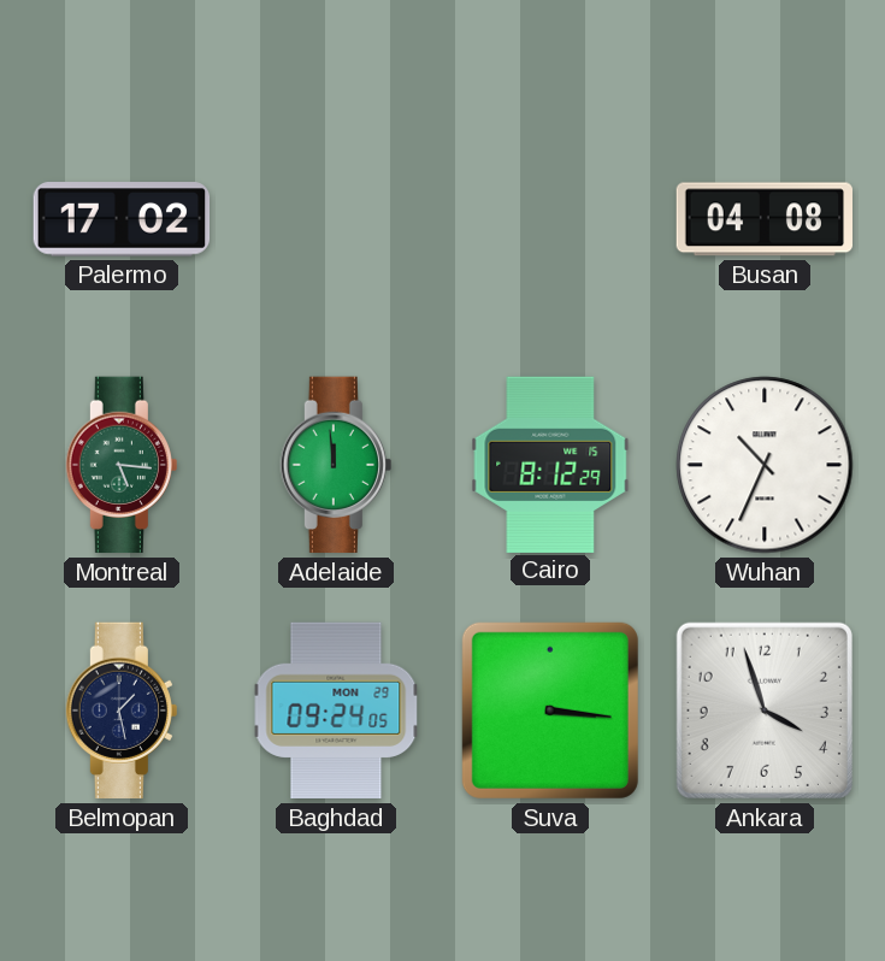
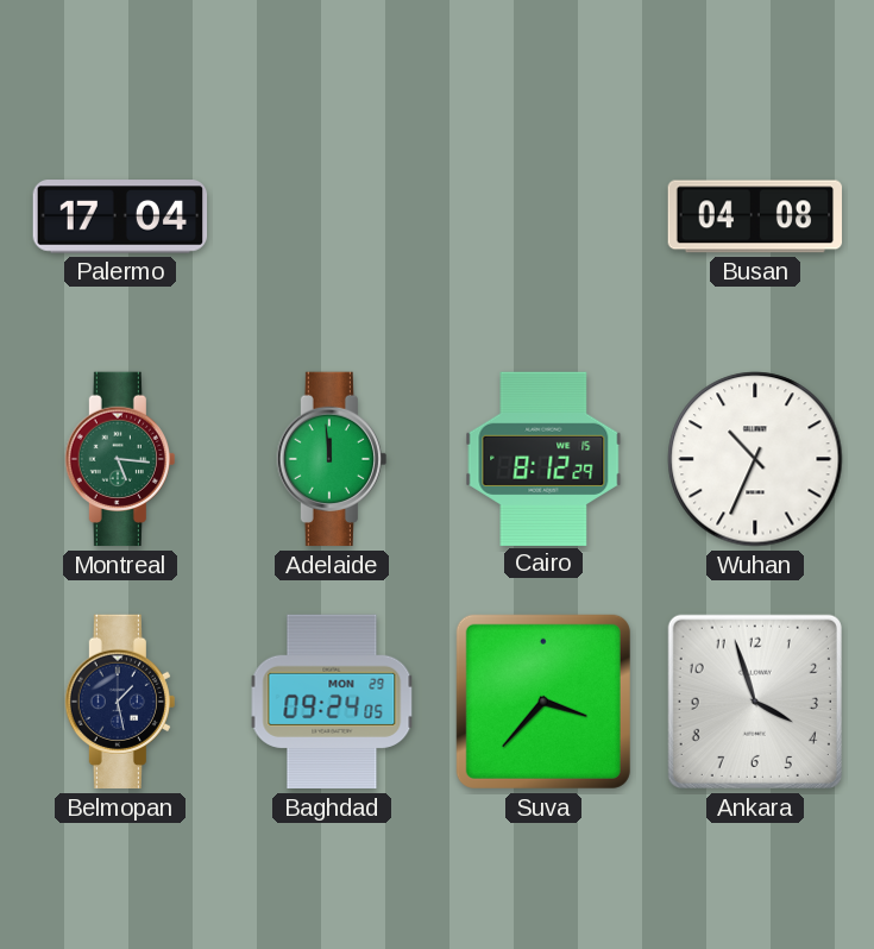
Palermo: 17:02 -> 17:04 (120, 216)
Suva: 3:16 -> 3:37 (543, 702)
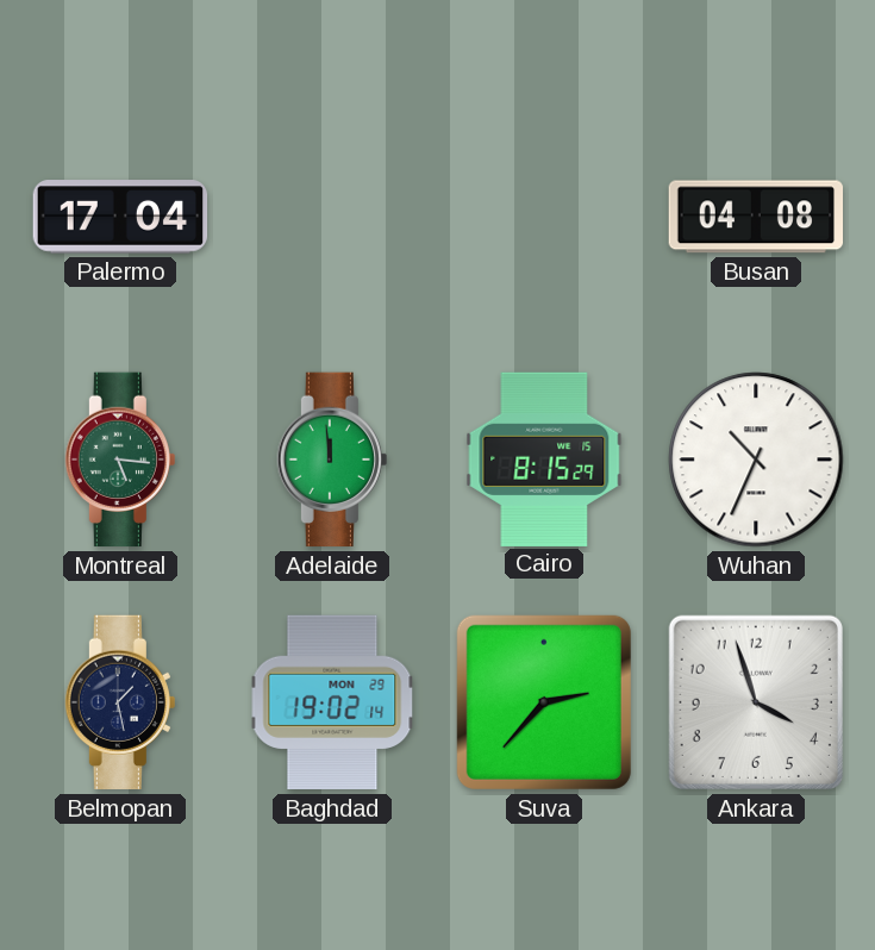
Cairo: 8:12 -> 8:15 (544, 458)
Baghdad: 09:24 -> 19:02 (332, 702)
Suva: 3:37 -> 2:37 (544, 702)
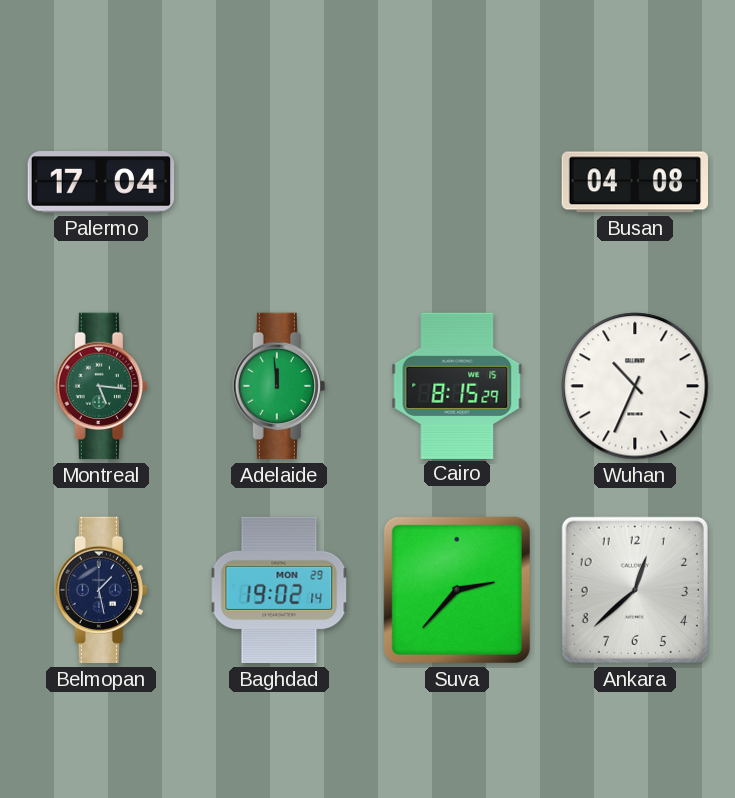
Ankara: 3:57 -> 12:38 (635, 590)
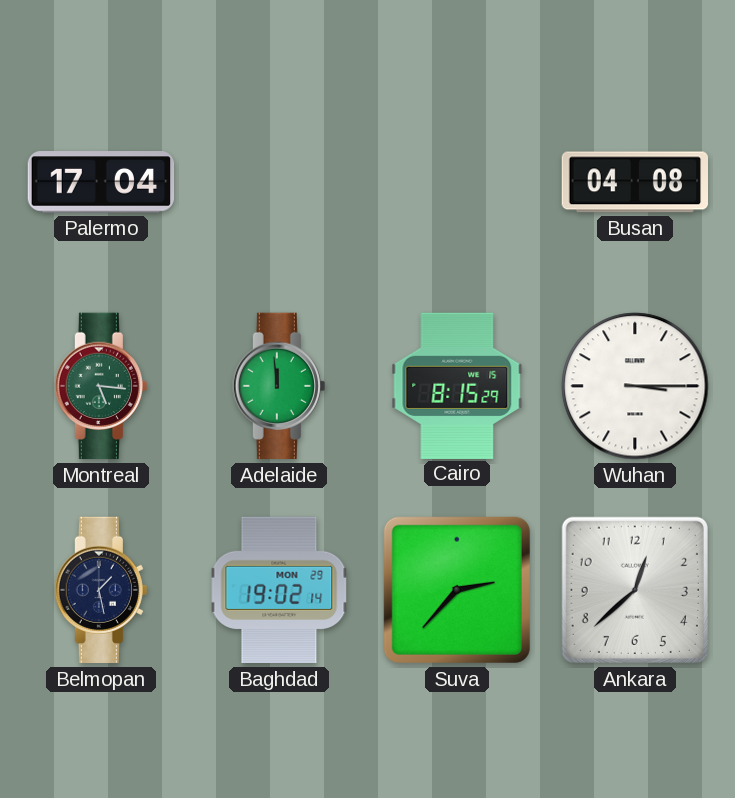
Wuhan: 10:34 -> 3:15 (635, 386)
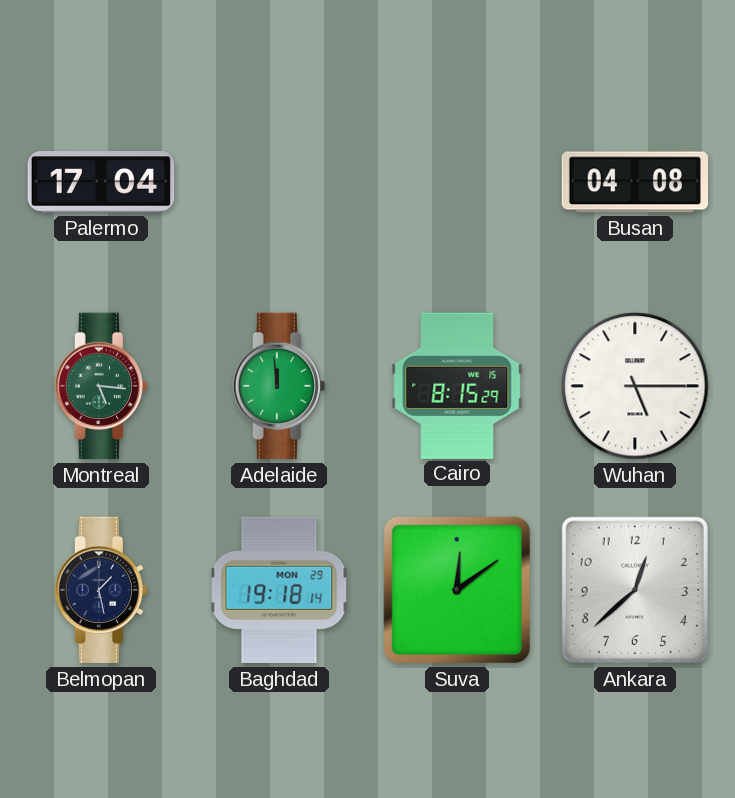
Wuhan: 3:15 -> 5:15 (635, 386)
Baghdad: 19:02 -> 19:18 (279, 590)
Suva: 2:37 -> 12:09 (457, 590)
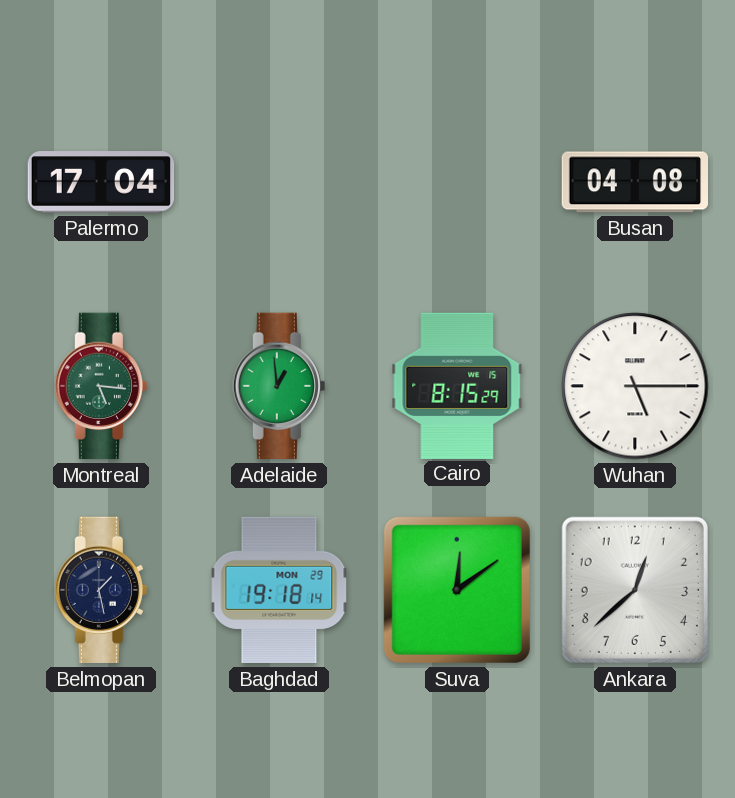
Adelaide: 11:59 -> 12:59 (279, 386)
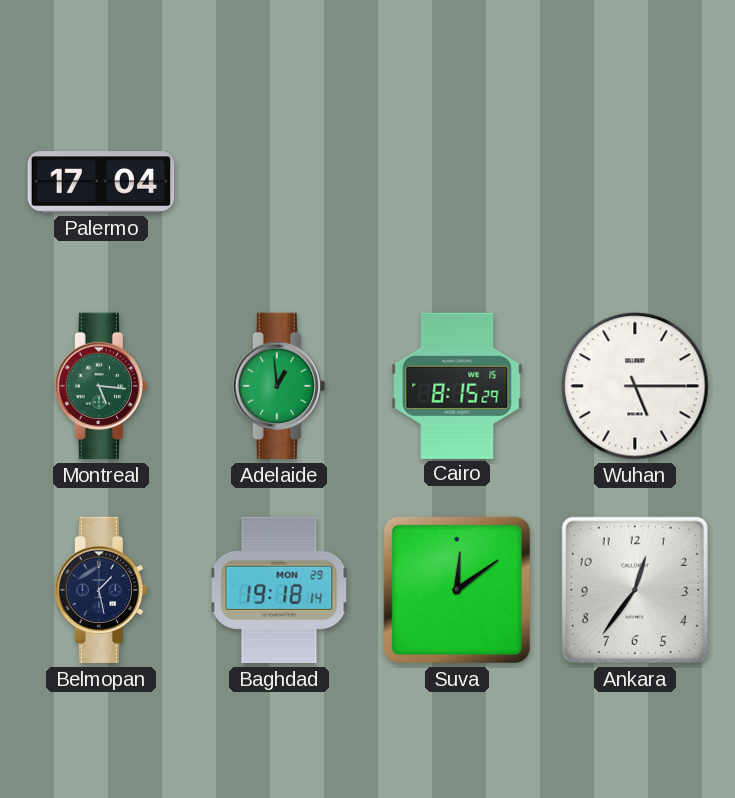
Busan: 04:08 -> none (635, 182)
Ankara: 12:38 -> 12:36 (635, 590)
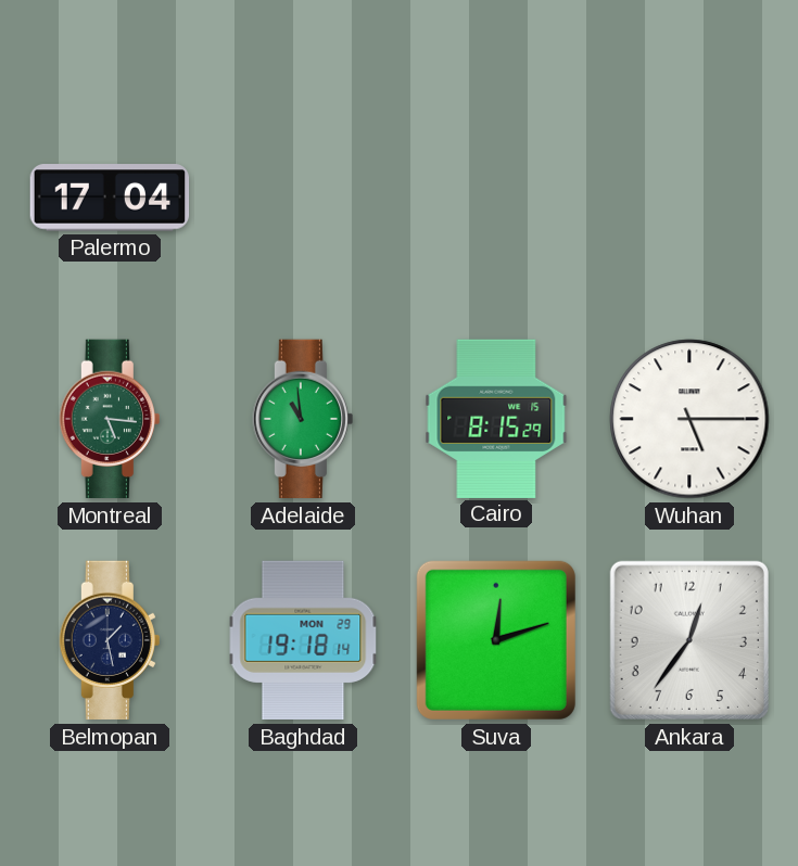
Adelaide: 12:59 -> 10:59 (303, 419)
Suva: 12:09 -> 12:12 (496, 640)
